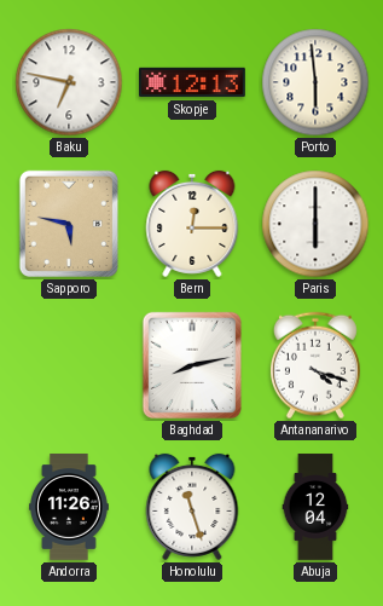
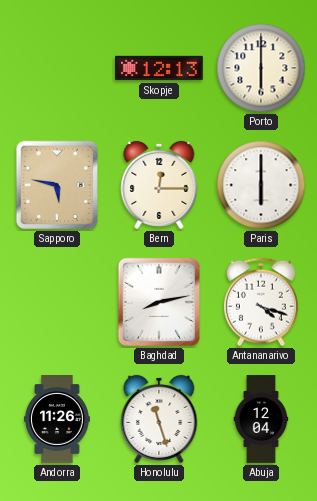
Baku: 6:47 -> none (69, 82)
Porto: 5:59 -> 6:00 (261, 68)
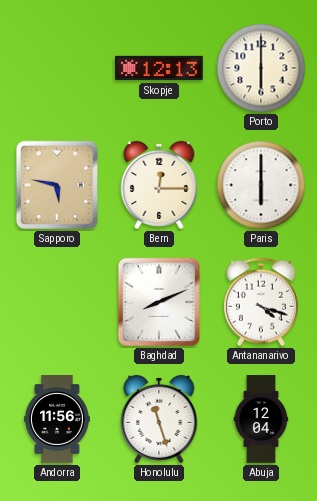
Baghdad: 8:13 -> 8:11 (159, 302)
Andorra: 11:26 -> 11:56 (58, 420)
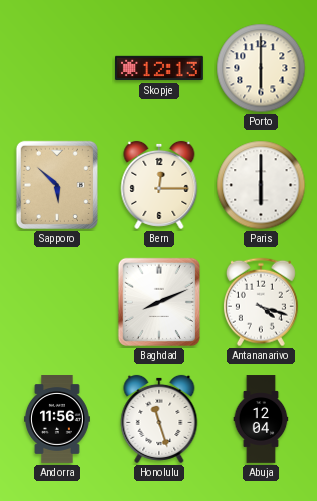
Sapporo: 5:47 -> 5:52 (57, 185)
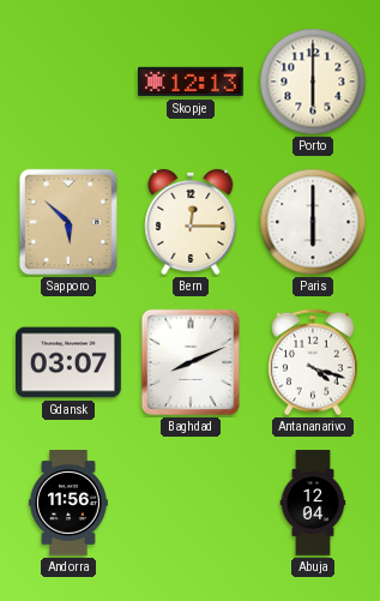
Gdansk: none -> 03:07 (70, 362)
Honolulu: 11:27 -> none (159, 419)
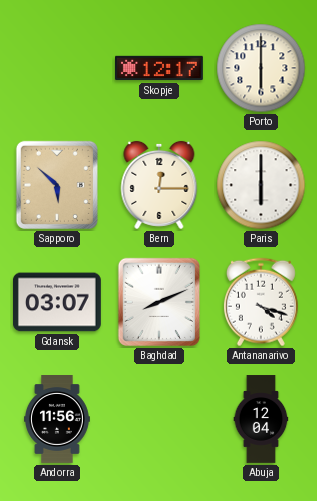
Skopje: 12:13 -> 12:17 (160, 68)
